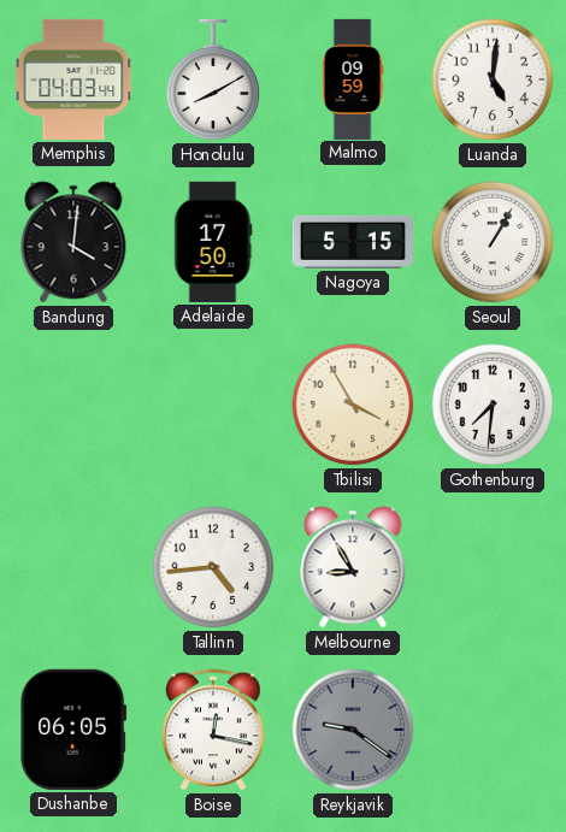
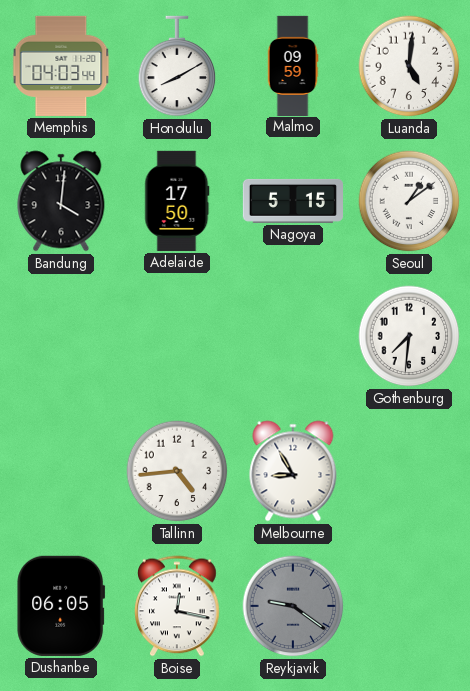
Seoul: 1:05 -> 1:09 (409, 201)
Tbilisi: 3:55 -> none (353, 405)
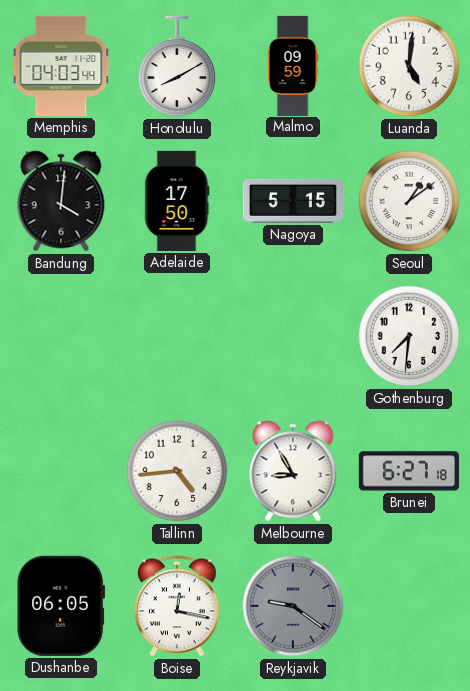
Brunei: none -> 6:27 (409, 471)
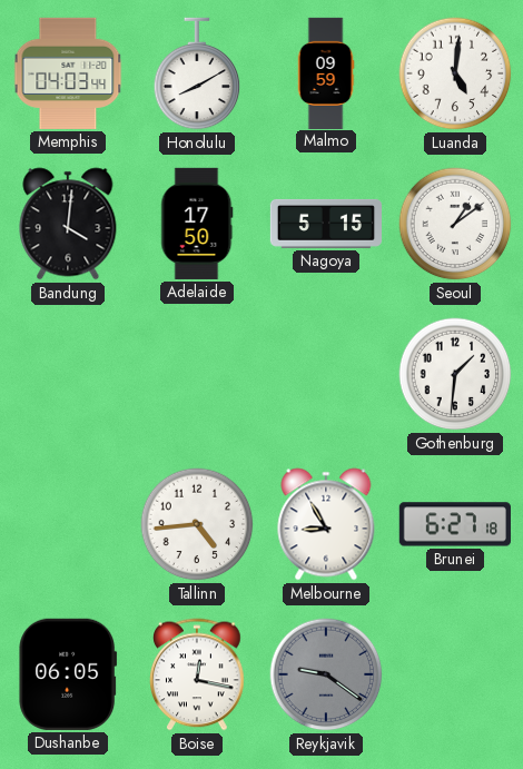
Gothenburg: 7:31 -> 1:31 (455, 374)
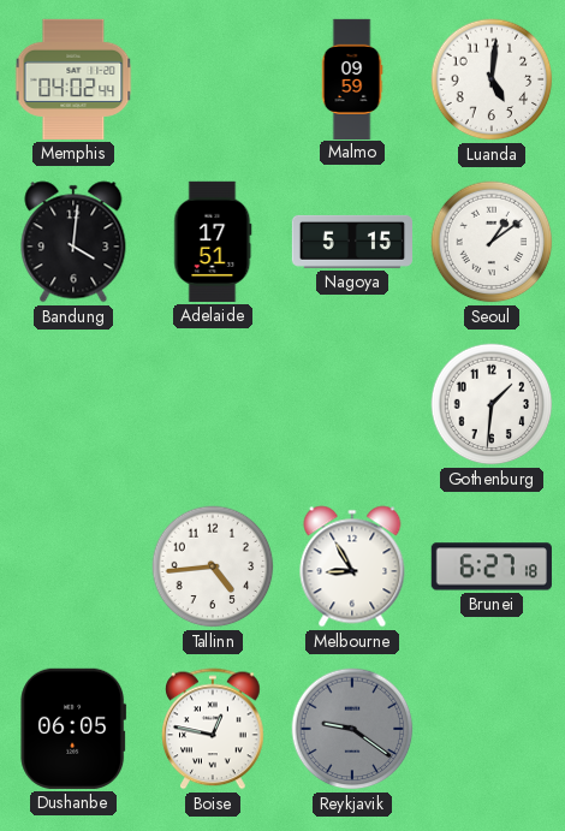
Memphis: 04:03 -> 04:02 (73, 79)
Honolulu: 8:10 -> none (197, 73)
Adelaide: 17:50 -> 17:51 (213, 242)
Boise: 12:17 -> 12:47 (213, 729)
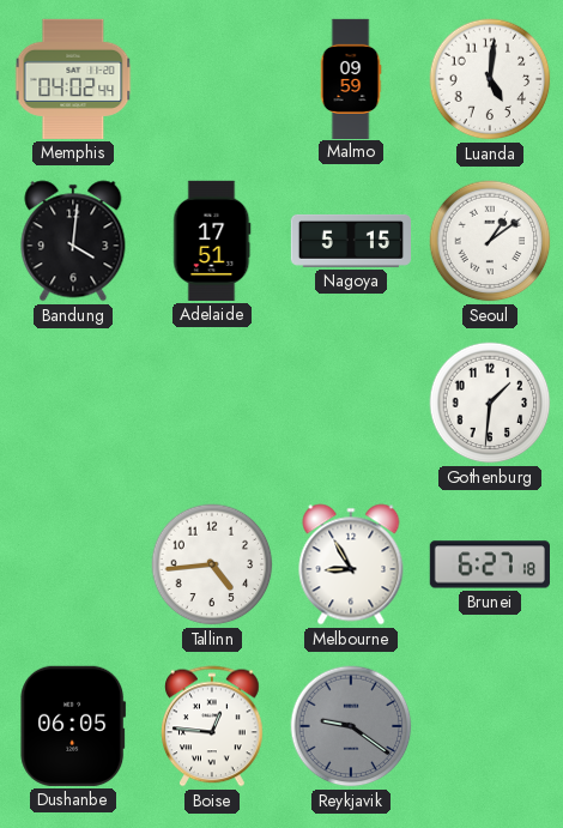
Boise: 12:47 -> 12:46 (212, 726)
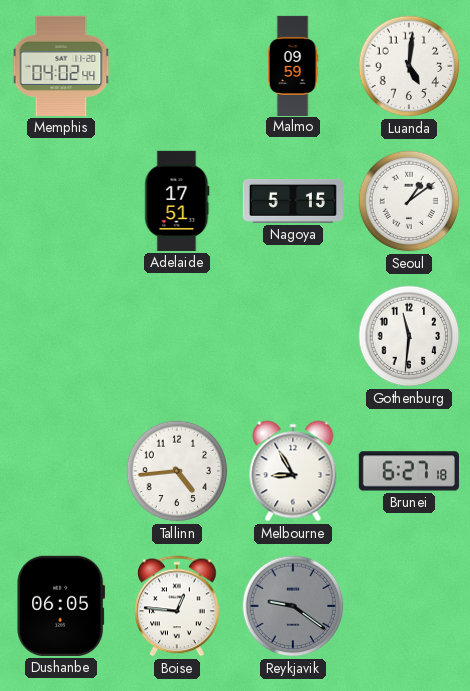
Bandung: 4:01 -> none (73, 241)
Gothenburg: 1:31 -> 11:31 (409, 336)
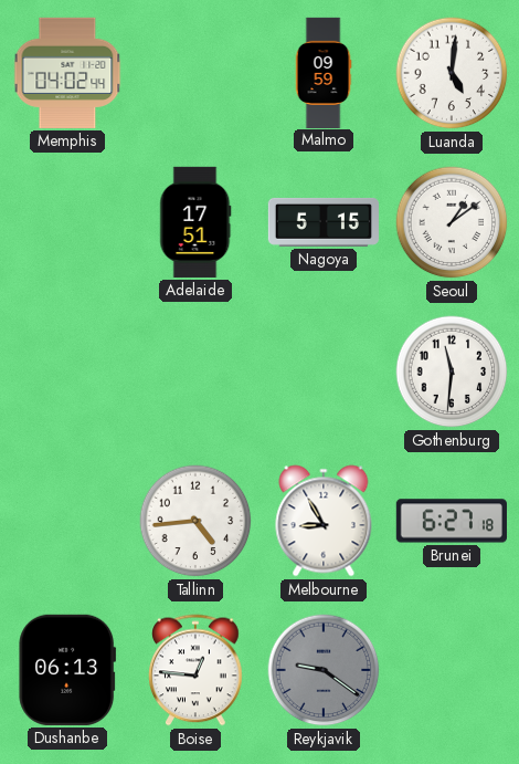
Dushanbe: 06:05 -> 06:13 (67, 670)
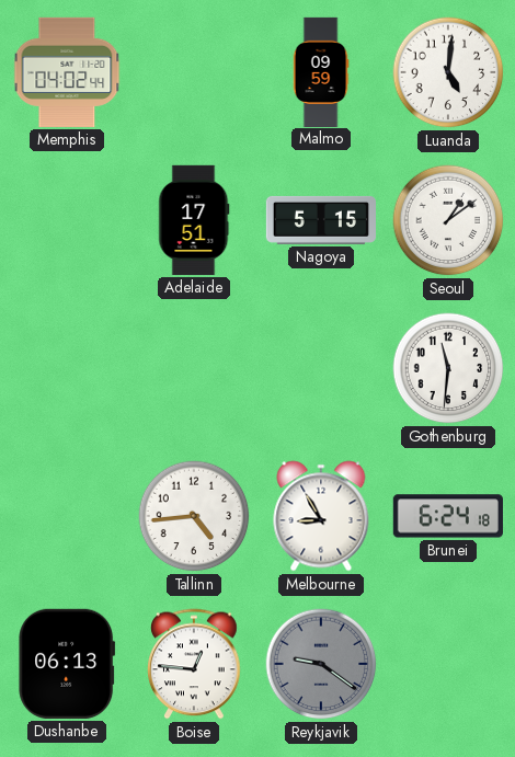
Brunei: 6:27 -> 6:24 (448, 516)
